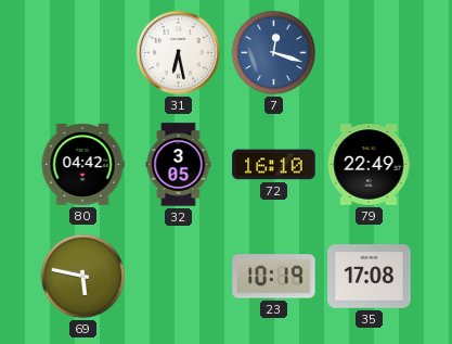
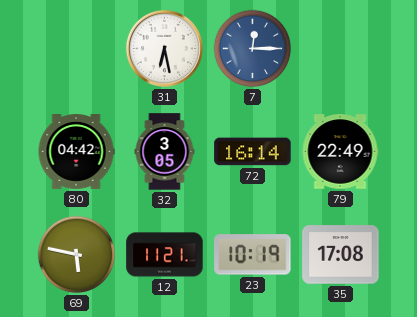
7: 12:18 -> 12:15 (253, 49)
72: 16:10 -> 16:14 (253, 152)
12: none -> 11:21 (165, 255)
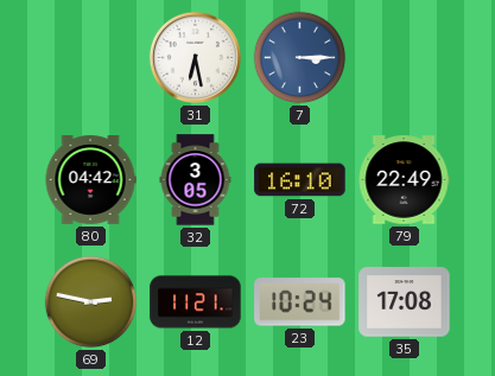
7: 12:15 -> 3:15 (300, 58)
72: 16:14 -> 16:10 (300, 180)
69: 5:47 -> 2:47 (91, 302)
23: 10:19 -> 10:24 (300, 302)
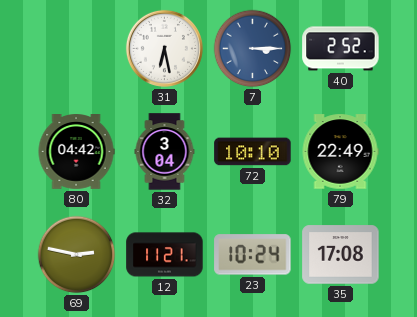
40: none -> 2:52 (341, 49)
32: 3:05 -> 3:04 (165, 152)
72: 16:10 -> 10:10 (253, 152)
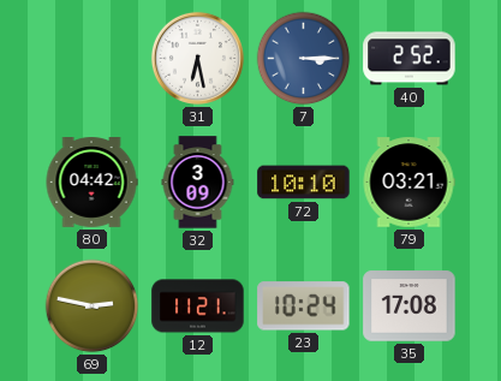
32: 3:04 -> 3:09 (198, 183)
79: 22:49 -> 03:21 (408, 183)
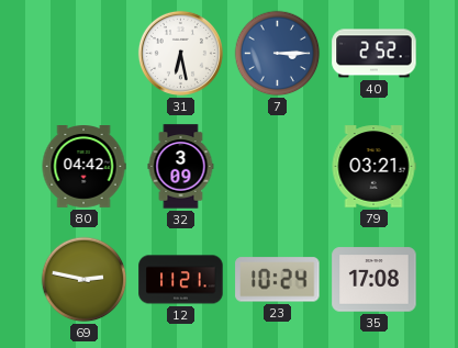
72: 10:10 -> none (304, 183)
